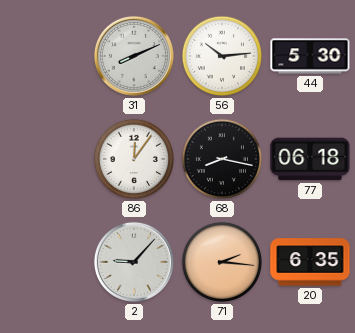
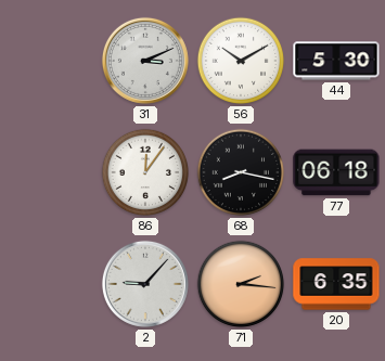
31: 8:11 -> 3:11 (145, 61)
56: 10:14 -> 10:10 (241, 61)
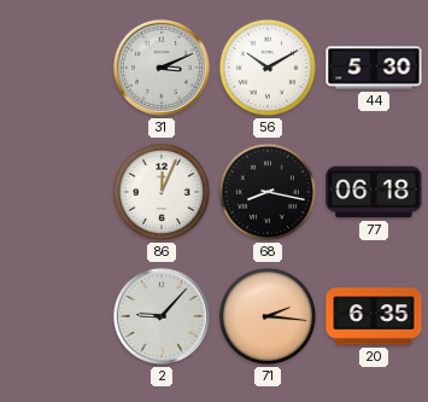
86: 12:06 -> 12:04 (162, 192)
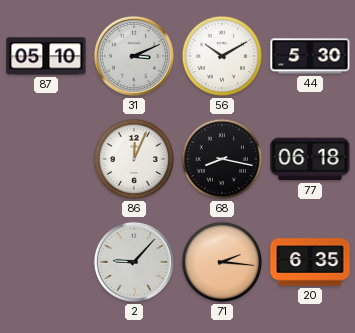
87: none -> 05:10 (46, 56)
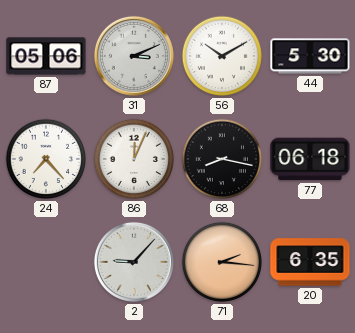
87: 05:10 -> 05:06 (46, 56)
24: none -> 7:23 (46, 159)
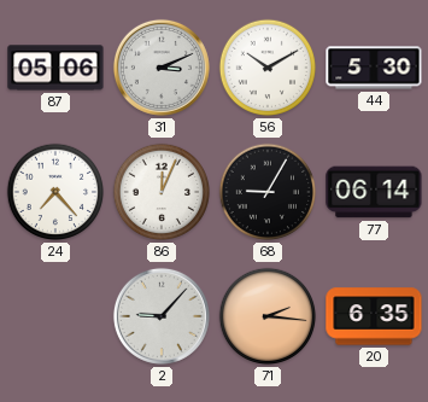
68: 8:17 -> 9:05 (268, 192)
77: 06:18 -> 06:14 (374, 192)
